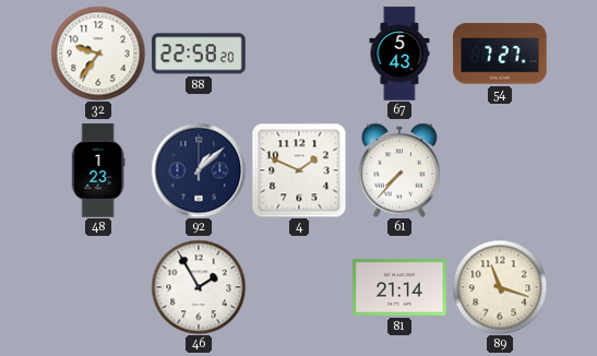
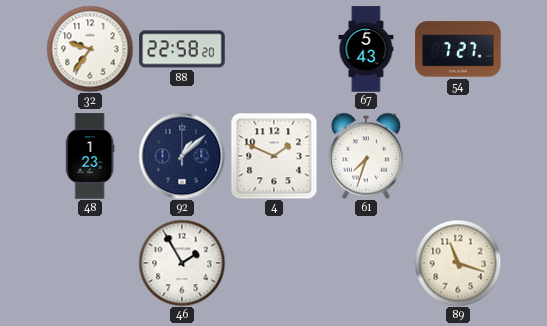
61: 7:37 -> 7:33 (366, 156)
81: 21:14 -> none (399, 287)
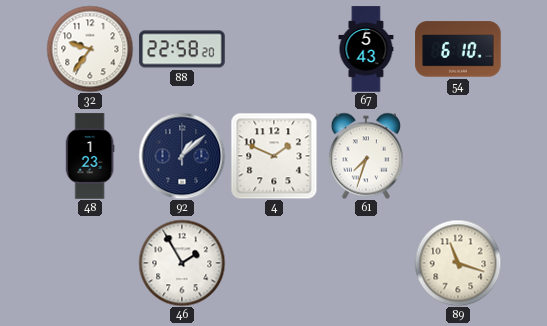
54: 7:27 -> 6:10 (458, 49)
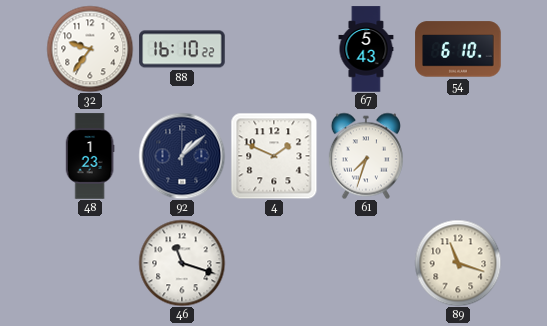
88: 22:58 -> 16:10 (182, 49)
46: 1:55 -> 11:18 (182, 263)
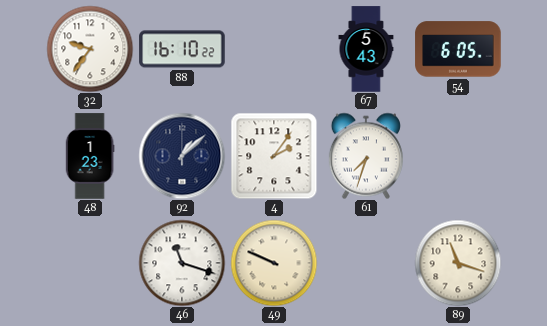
54: 6:10 -> 6:05 (458, 49)
4: 1:49 -> 2:06 (274, 156)
49: none -> 9:49 (274, 263)
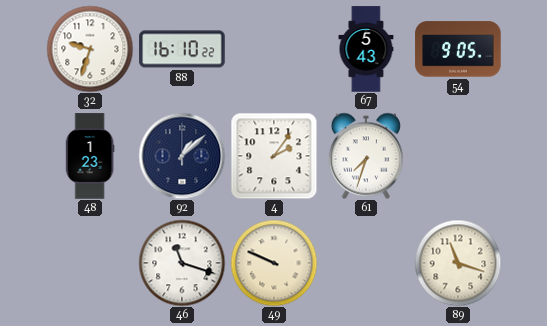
32: 9:36 -> 9:33 (90, 49)
54: 6:05 -> 9:05 (458, 49)
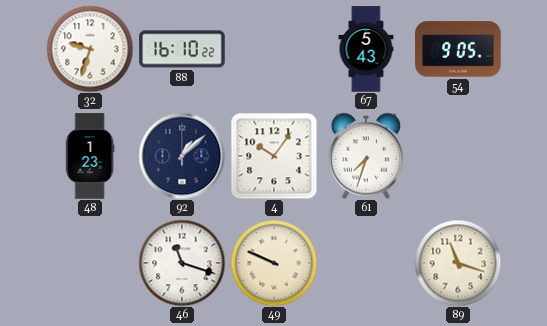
4: 2:06 -> 10:06 (274, 156)
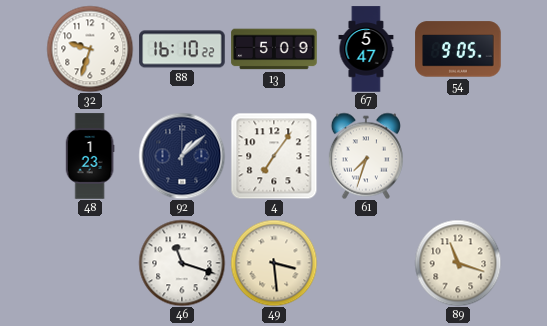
13: none -> 5:09 (274, 49)
67: 5:43 -> 5:47 (366, 49)
4: 10:06 -> 7:06 (274, 156)
49: 9:49 -> 3:29 (274, 263)
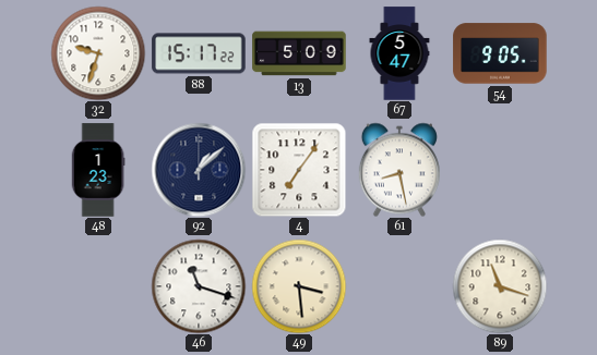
88: 16:10 -> 15:17 (199, 53)
61: 7:33 -> 8:28 (399, 170)
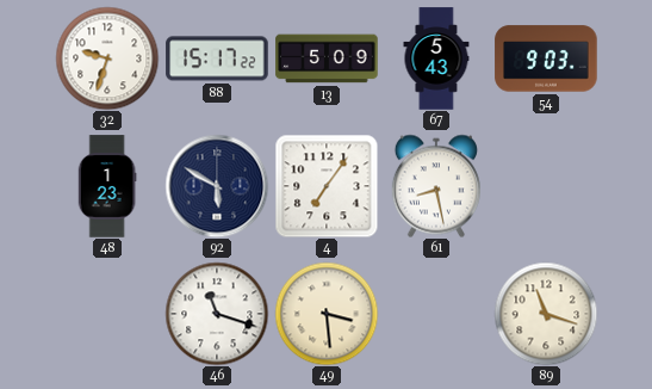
67: 5:47 -> 5:43 (436, 58)
54: 9:05 -> 9:03 (546, 58)
92: 1:08 -> 5:50 (217, 186)
